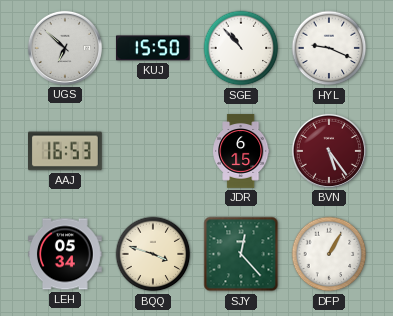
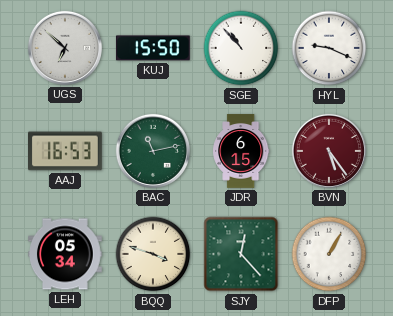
BAC: none -> 11:13 (153, 151)
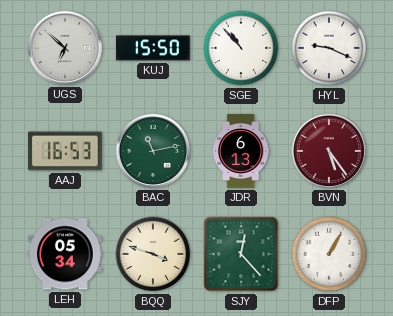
JDR: 6:15 -> 6:13 (241, 151)
